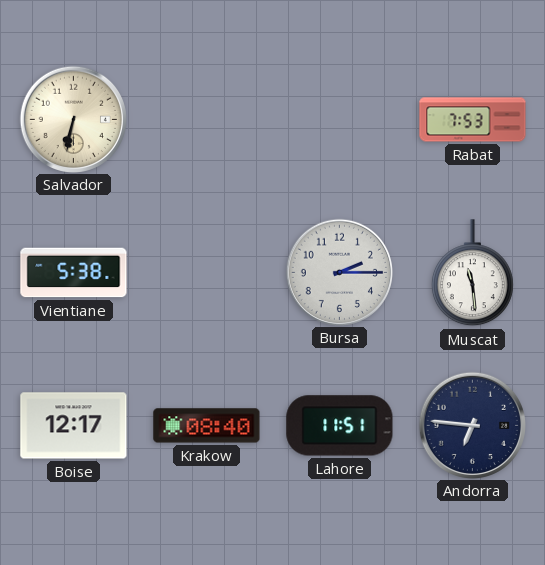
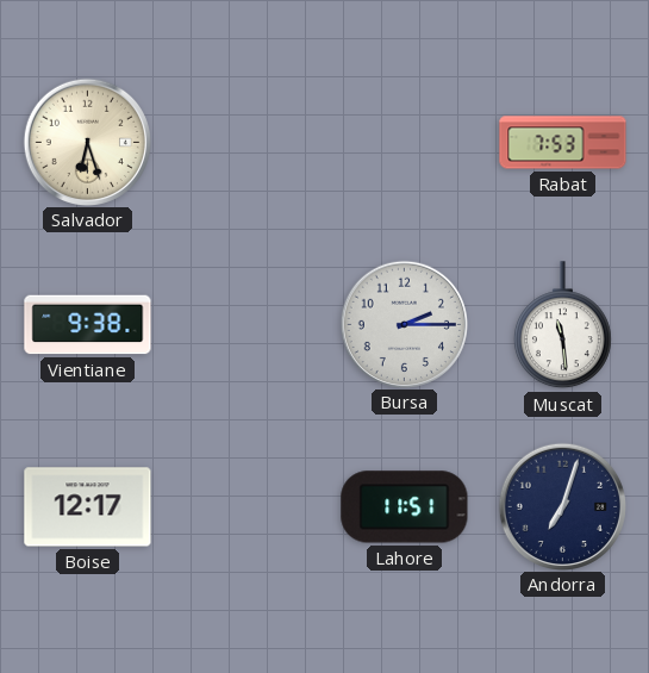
Salvador: 6:32 -> 6:27 (87, 142)
Vientiane: 5:38 -> 9:38 (88, 325)
Krakow: 08:40 -> none (207, 426)
Andorra: 6:46 -> 7:03 (562, 506)
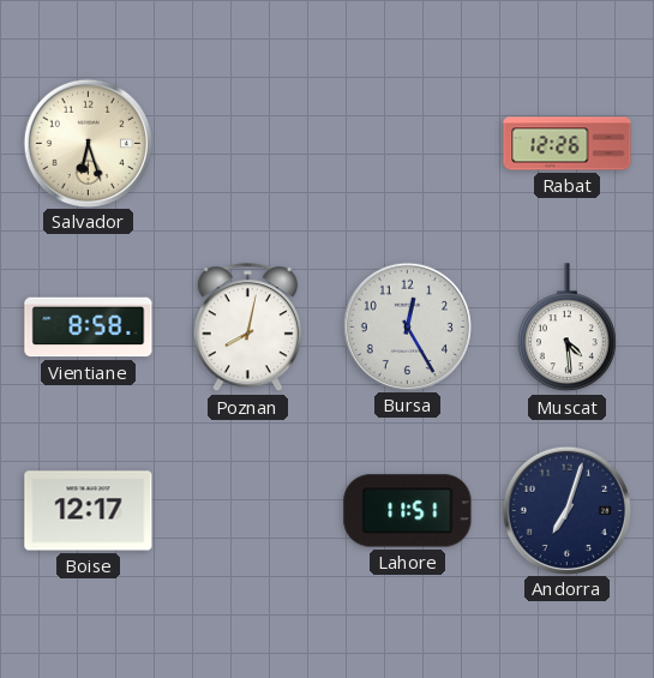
Rabat: 7:53 -> 12:26 (568, 144)
Vientiane: 9:38 -> 8:58 (89, 328)
Poznan: none -> 8:02 (247, 328)
Bursa: 2:15 -> 12:25 (407, 326)
Muscat: 11:29 -> 4:29 (566, 328)
